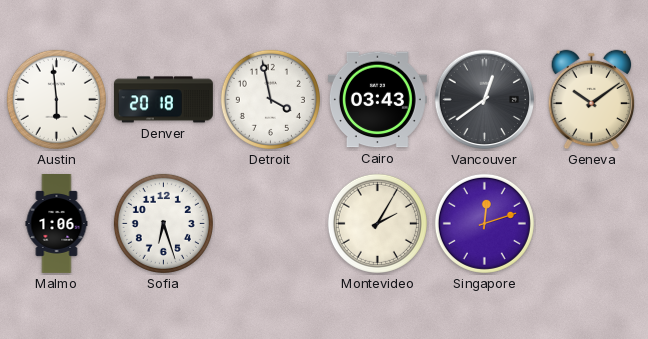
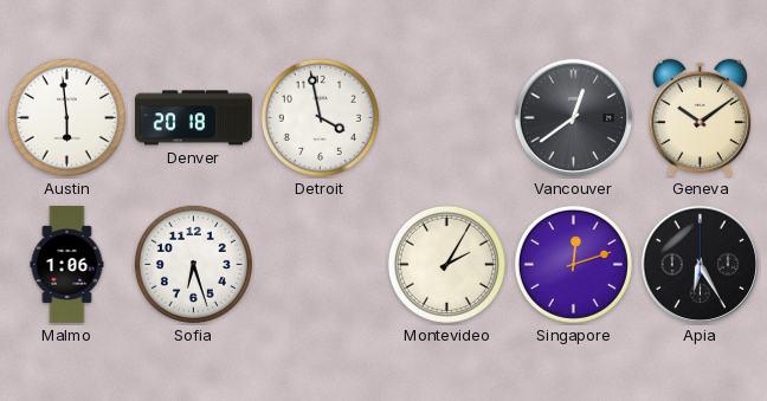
Cairo: 03:43 -> none (377, 100)
Apia: none -> 6:25 (701, 265)
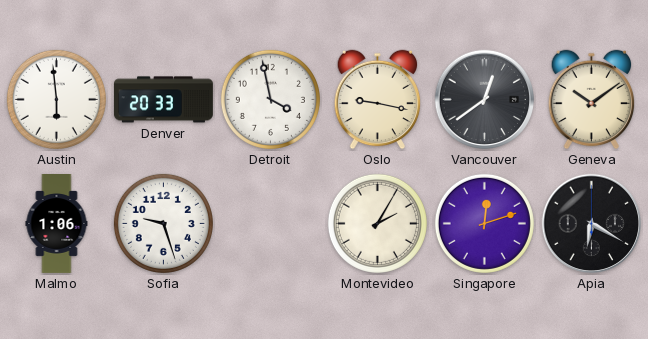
Denver: 20:18 -> 20:33 (163, 100)
Oslo: none -> 9:17 (378, 100)
Sofia: 6:27 -> 9:27 (163, 223)
Apia: 6:25 -> 6:20 (592, 224)
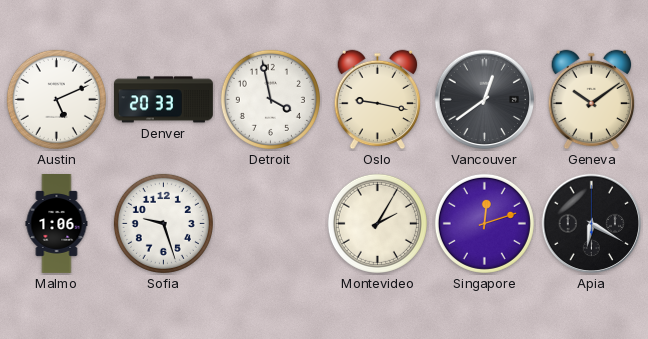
Austin: 5:59 -> 5:11 (56, 99)
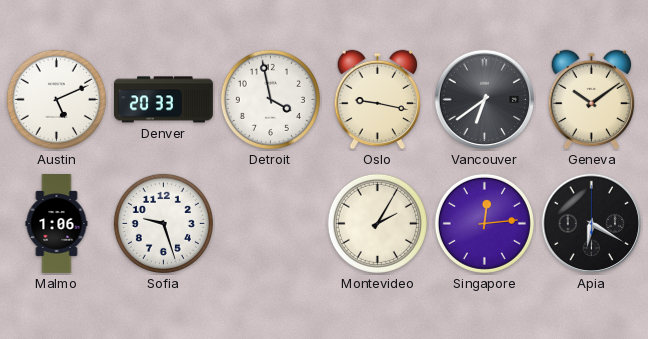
Vancouver: 12:39 -> 6:39 (485, 100)
Singapore: 12:12 -> 12:14 (484, 223)
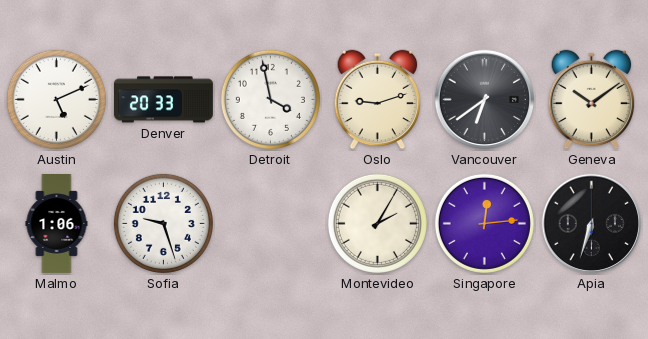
Oslo: 9:17 -> 9:12 (378, 100)
Apia: 6:20 -> 6:33 (592, 224)
